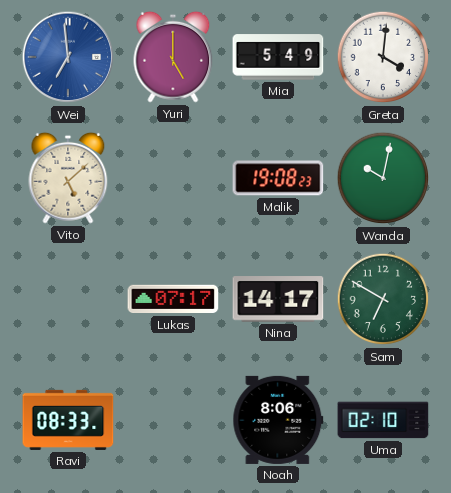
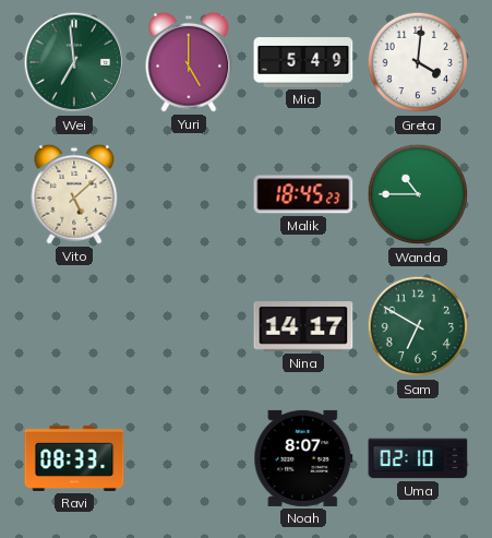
Wei dial: blue -> green (74, 62)
Malik: 19:08 -> 18:45 (303, 194)
Wanda: 10:02 -> 10:45 (418, 194)
Lukas: 07:17 -> none (173, 299)
Noah: 8:06 -> 8:07 (303, 458)
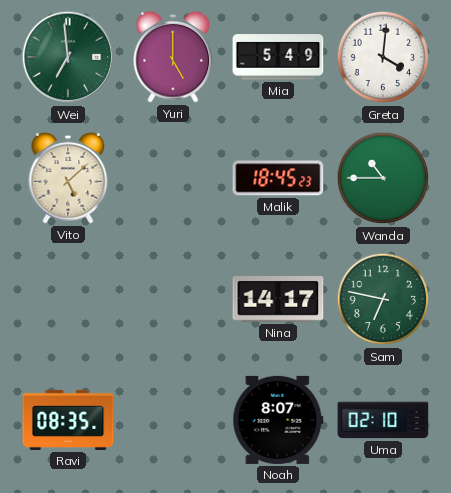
Sam: 6:50 -> 6:47 (383, 299)
Ravi: 08:33 -> 08:35 (68, 420)
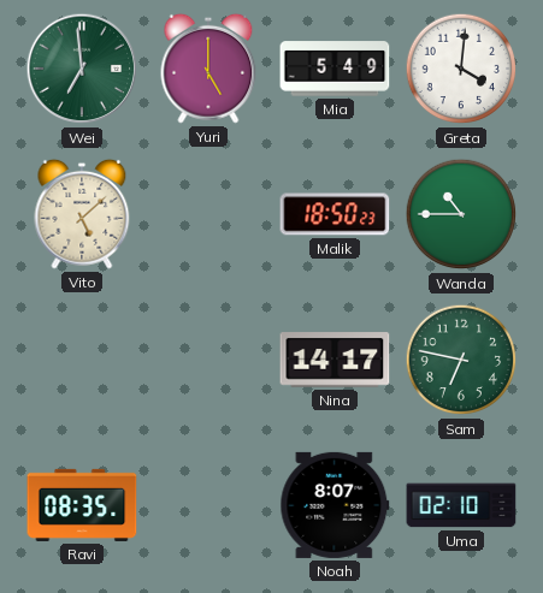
Malik: 18:45 -> 18:50 (335, 214)
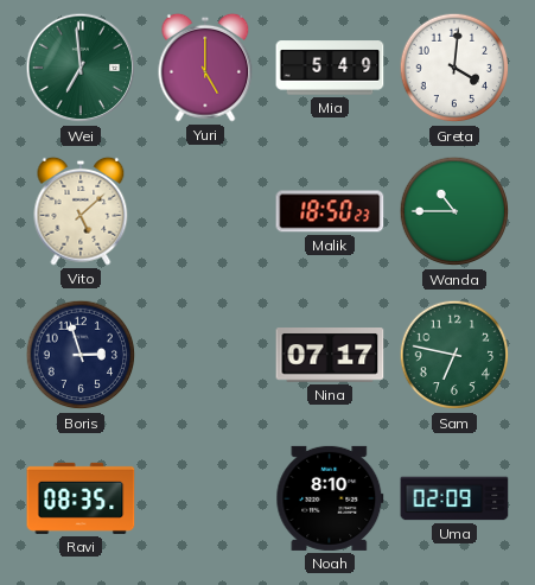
Boris: none -> 2:57 (81, 355)
Nina: 14:17 -> 07:17 (330, 355)
Noah: 8:07 -> 8:10 (330, 498)
Uma: 02:10 -> 02:09 (454, 498)
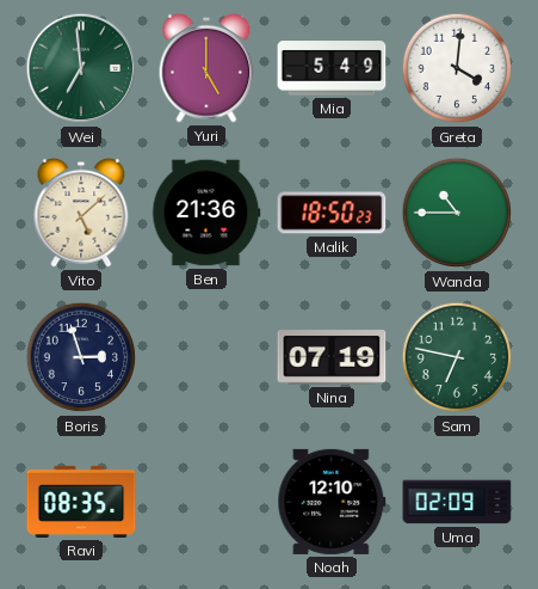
Ben: none -> 21:36 (206, 213)
Nina: 07:17 -> 07:19 (332, 357)
Noah: 8:10 -> 12:10 (332, 502)
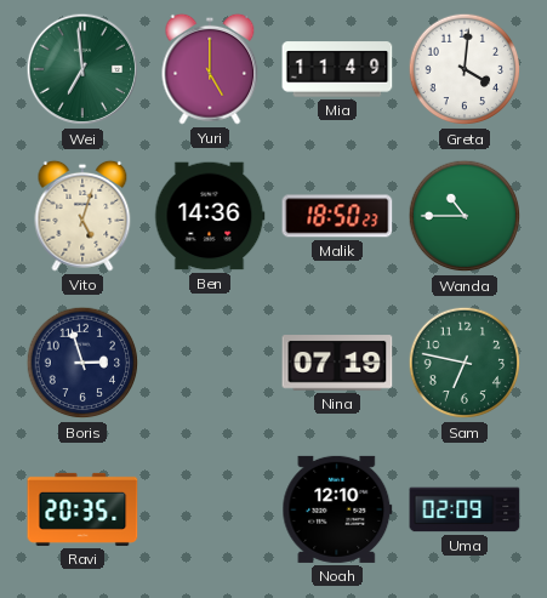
Mia: 5:49 -> 11:49 (337, 69)
Vito: 5:08 -> 5:03 (82, 216)
Ben: 21:36 -> 14:36 (210, 216)
Ravi: 08:35 -> 20:35 (82, 509)
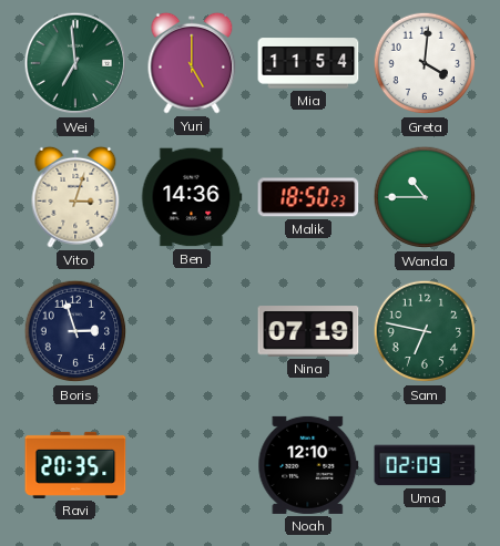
Mia: 11:49 -> 11:54 (308, 63)
Vito: 5:03 -> 3:03 (75, 197)
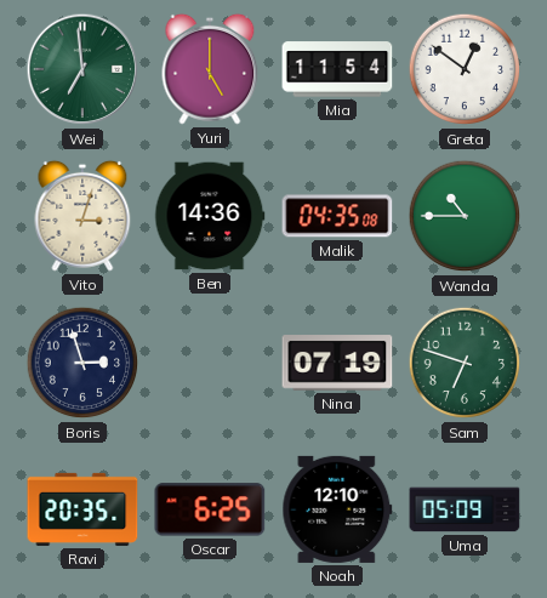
Greta: 4:01 -> 12:51 (465, 69)
Malik: 18:50 -> 04:35 (337, 216)
Sam: 6:47 -> 6:48 (465, 363)
Oscar: none -> 6:25 (210, 509)
Uma: 02:09 -> 05:09 (465, 509)
